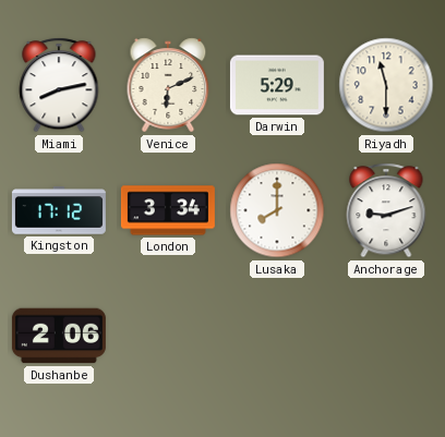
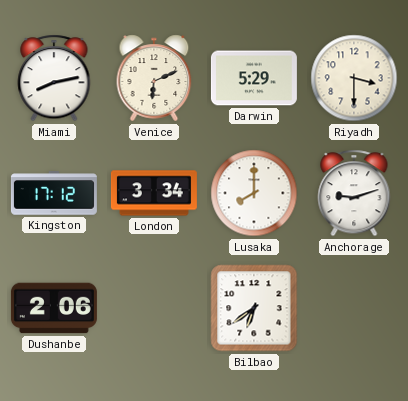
Riyadh: 11:30 -> 3:30 (354, 78)
Bilbao: none -> 6:39 (254, 308)
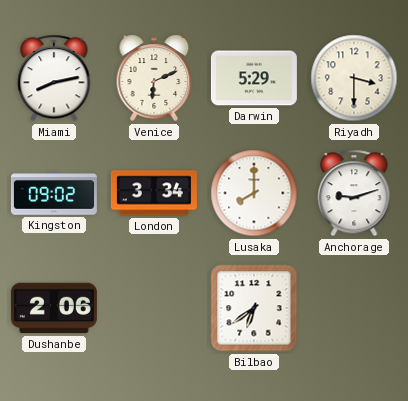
Kingston: 17:12 -> 09:02 (54, 193)
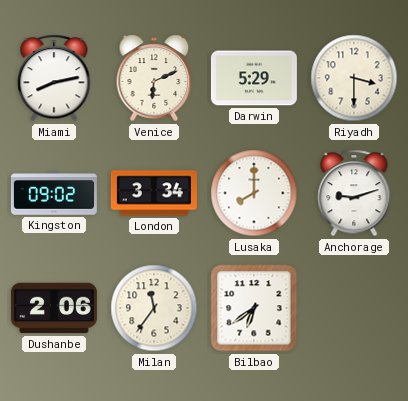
Milan: none -> 11:36 (154, 308)
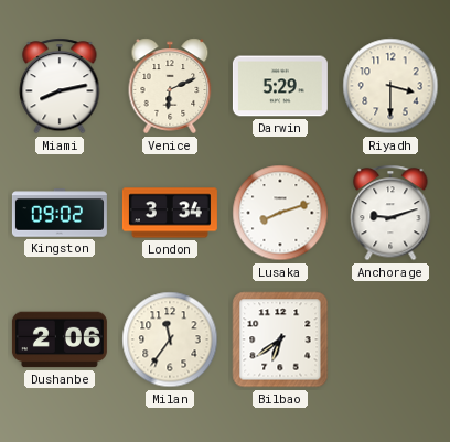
Lusaka: 8:00 -> 8:12 (280, 213)
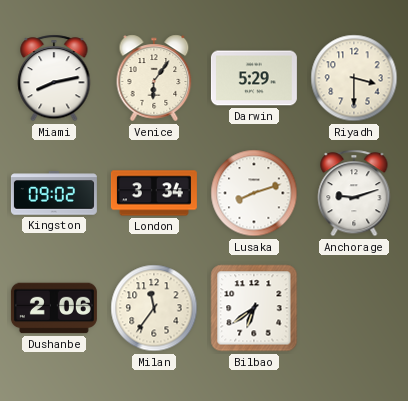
Venice: 6:11 -> 6:06 (154, 78)
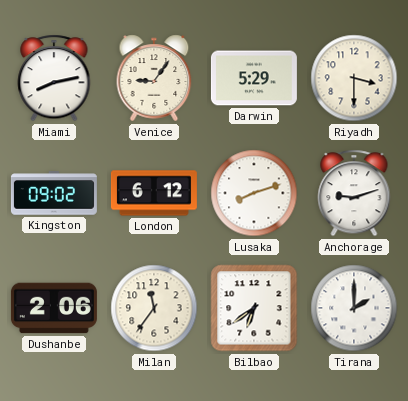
Venice: 6:06 -> 9:06 (154, 78)
London: 3:34 -> 6:12 (154, 193)
Tirana: none -> 2:00 (354, 308)
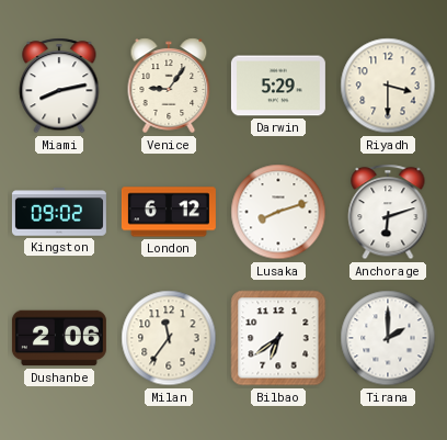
Anchorage: 9:12 -> 6:12 (388, 212)
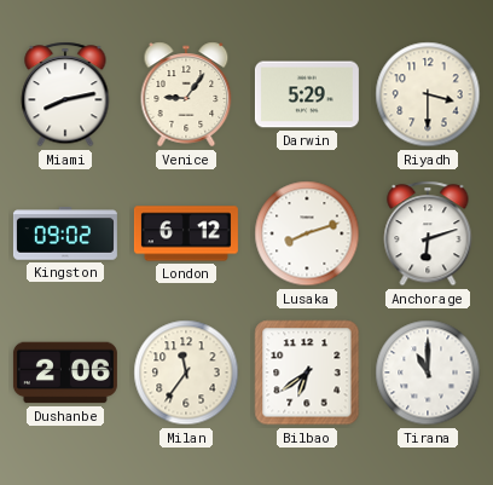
Tirana: 2:00 -> 11:00 (428, 373)
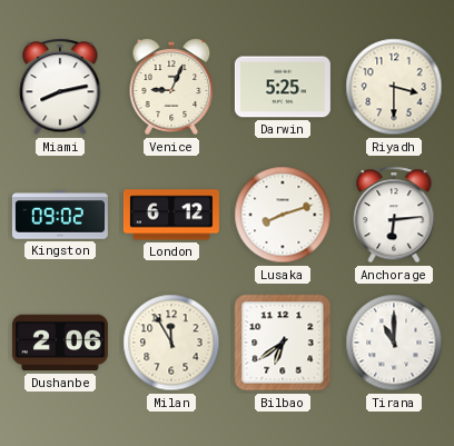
Venice: 9:06 -> 9:04 (171, 87)
Darwin: 5:29 -> 5:25 (283, 87)
Anchorage: 6:12 -> 6:14 (394, 215)
Milan: 11:36 -> 11:55 (171, 343)
